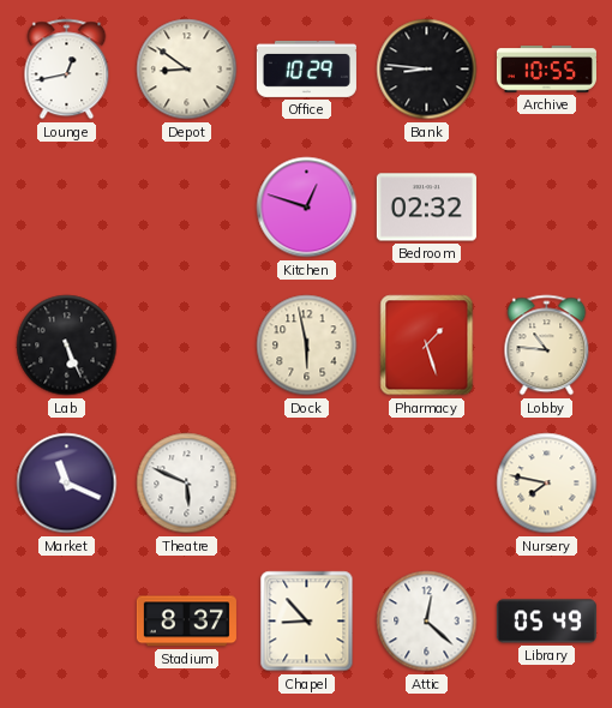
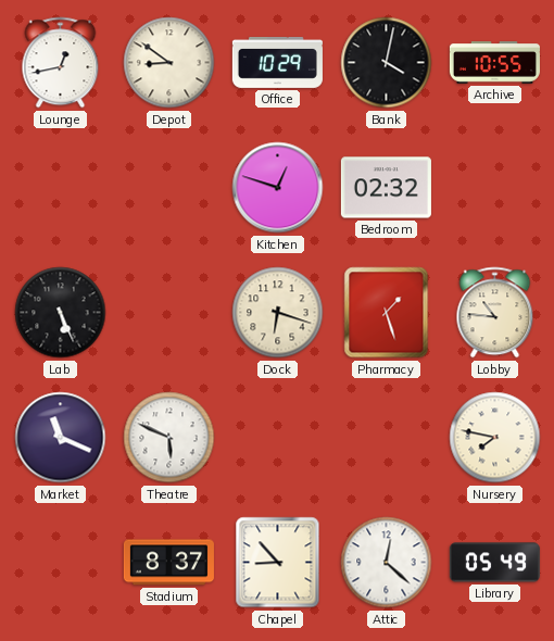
Bank: 8:46 -> 4:02 (387, 63)
Dock: 5:58 -> 6:18 (278, 313)
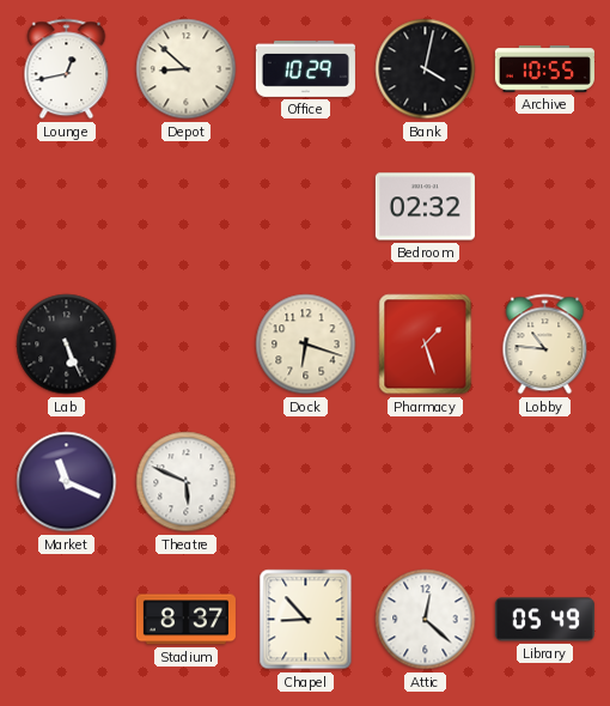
Depot: 8:51 -> 8:52 (187, 69)
Kitchen: 12:48 -> none (278, 188)
Nursery: 7:47 -> none (495, 438)
